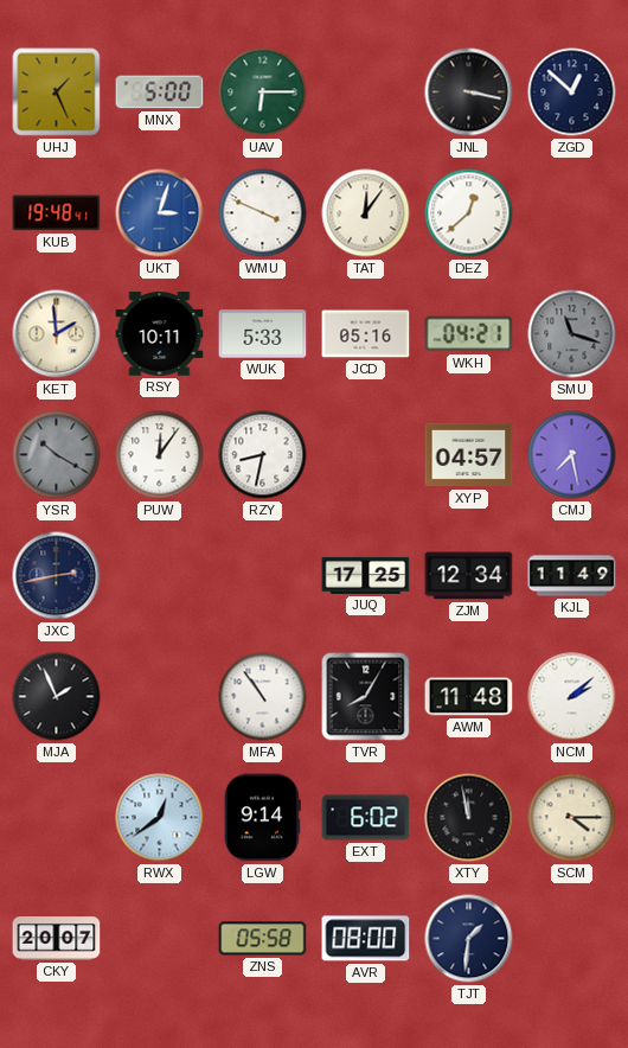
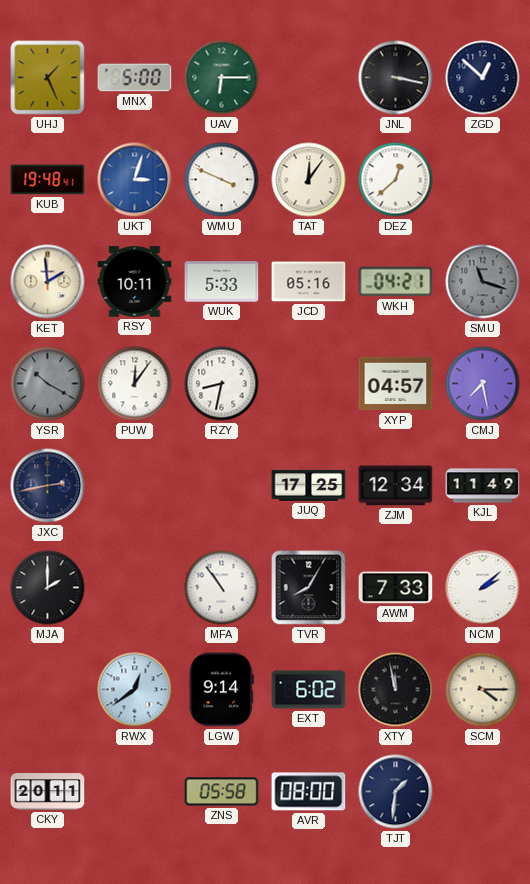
MJA: 1:56 -> 2:00 (48, 588)
AWM: 11:48 -> 7:33 (396, 588)
CKY: 20:07 -> 20:11 (48, 792)
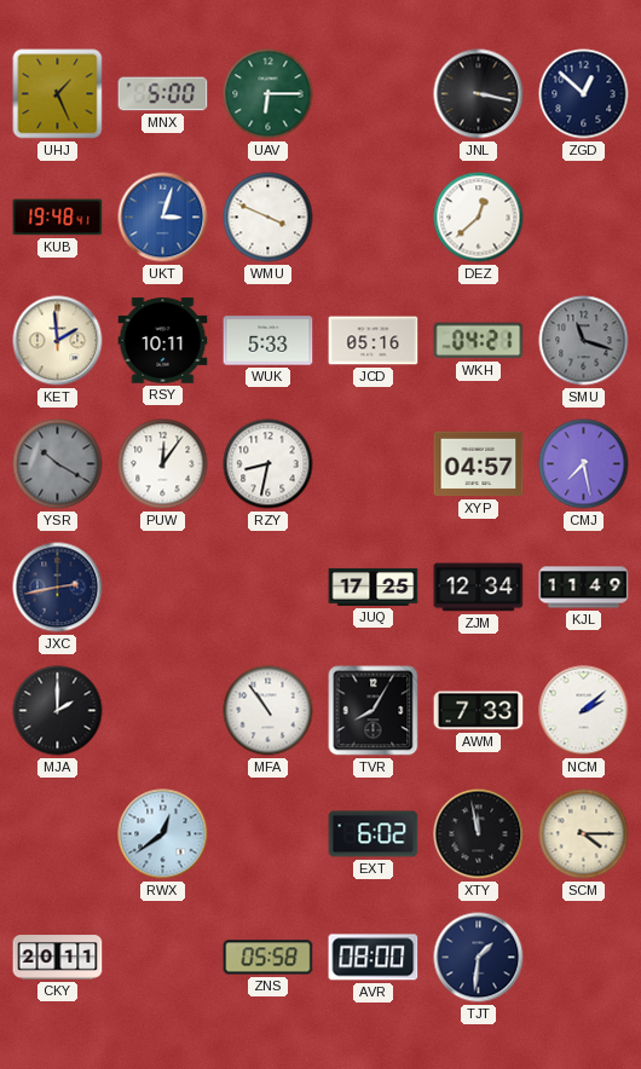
TAT: 12:06 -> none (309, 180)
LGW: 9:14 -> none (221, 690)
